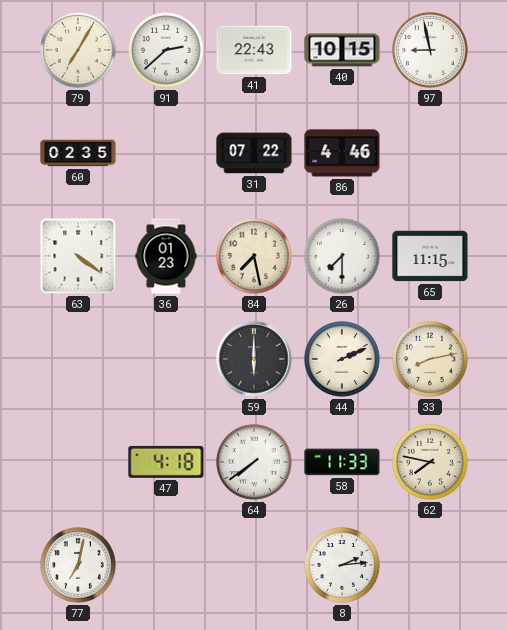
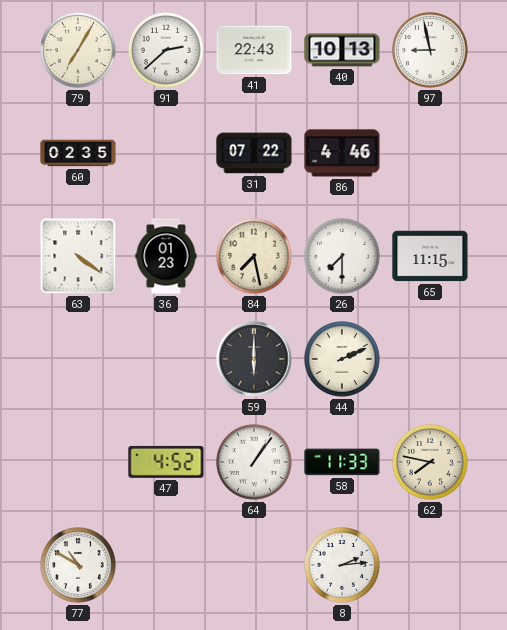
40: 10:15 -> 10:13 (342, 50)
33: 8:13 -> none (431, 360)
47: 4:18 -> 4:52 (166, 462)
64: 7:39 -> 1:06 (255, 463)
77: 7:02 -> 10:50 (79, 566)
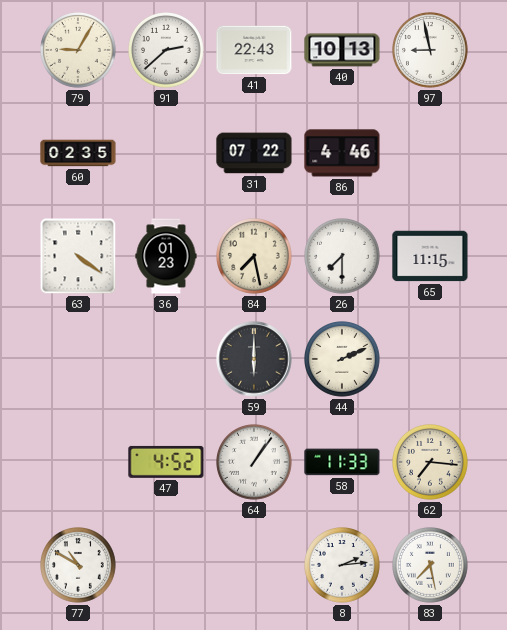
79: 7:05 -> 9:05 (79, 51)
62: 7:47 -> 7:16 (431, 463)
83: none -> 7:28 (431, 566)
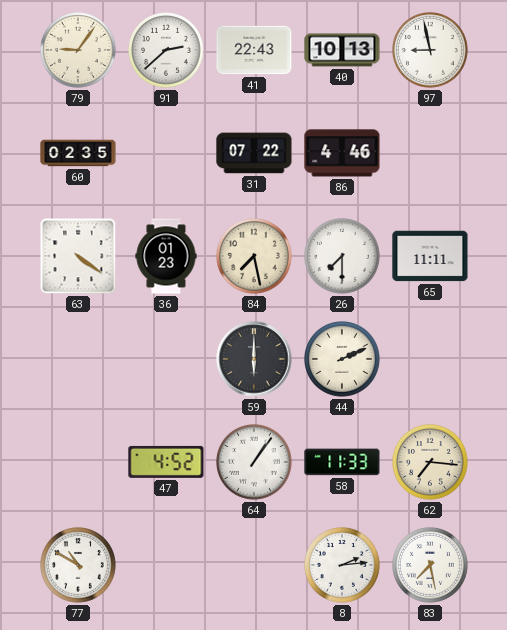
79: 9:05 -> 9:06 (79, 51)
65: 11:15 -> 11:11 (430, 256)
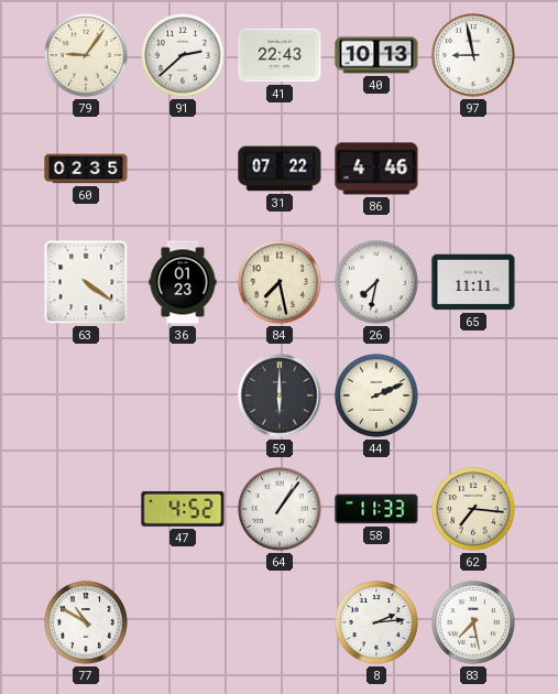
26: 7:30 -> 7:32 (378, 283)
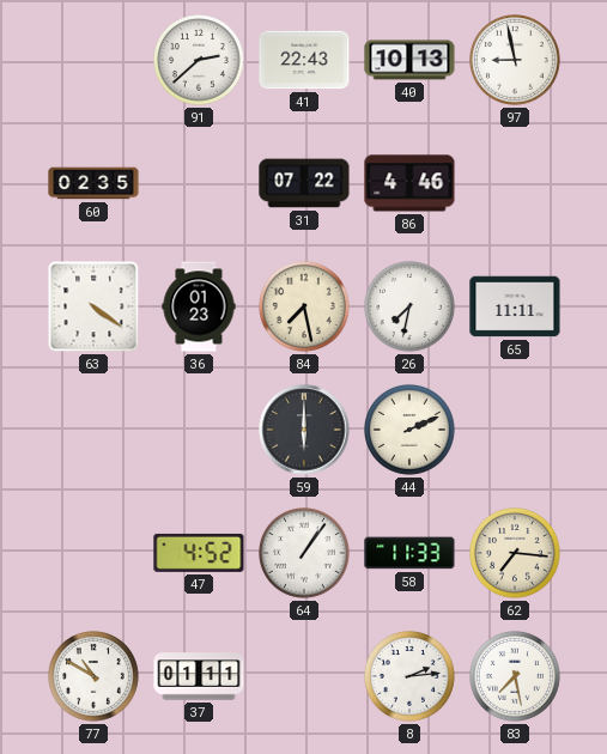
79: 9:06 -> none (87, 56)
37: none -> 01:11 (199, 676)
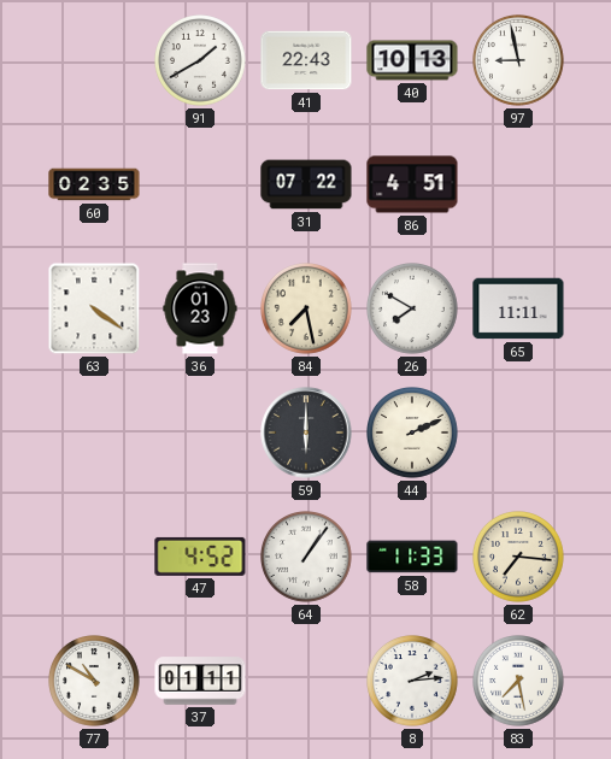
91: 2:38 -> 1:40 (201, 61)
86: 4:46 -> 4:51 (412, 184)
26: 7:32 -> 7:50 (413, 310)
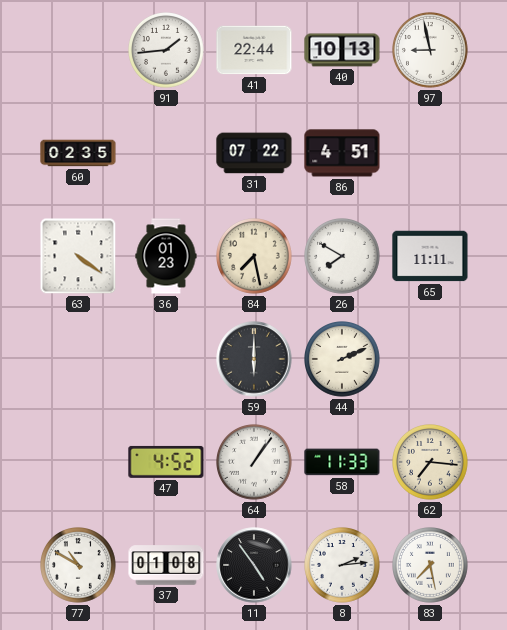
91: 1:40 -> 1:44 (167, 51)
41: 22:43 -> 22:44 (254, 50)
37: 01:11 -> 01:08 (166, 565)
11: none -> 4:54 (254, 565)
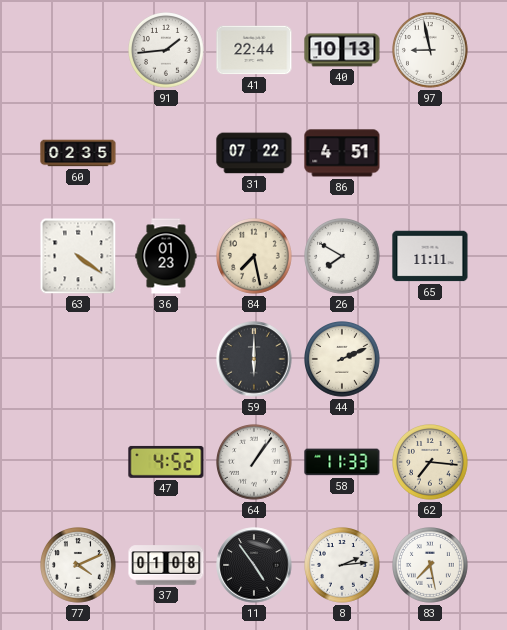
77: 10:50 -> 4:11 (79, 566)
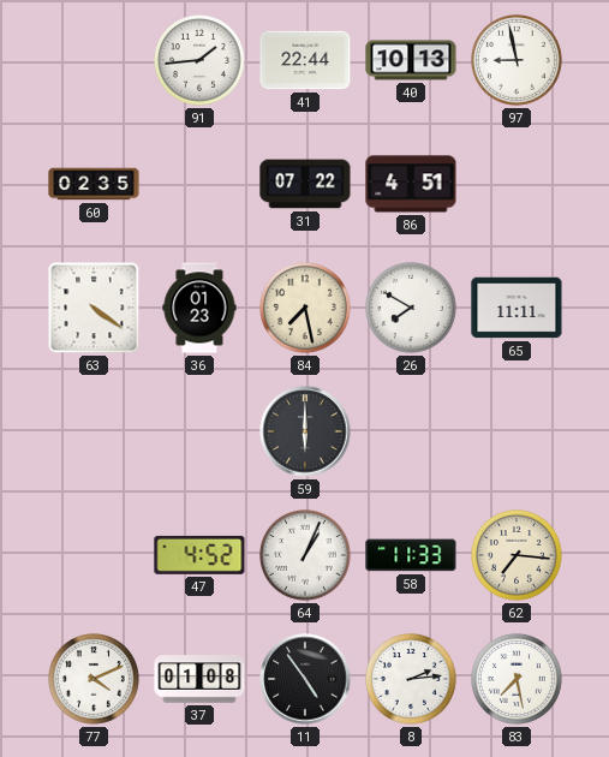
44: 2:11 -> none (343, 360)
64: 1:06 -> 1:04 (306, 556)
